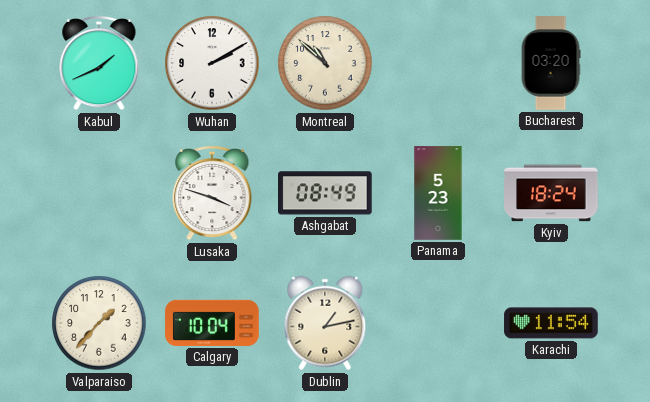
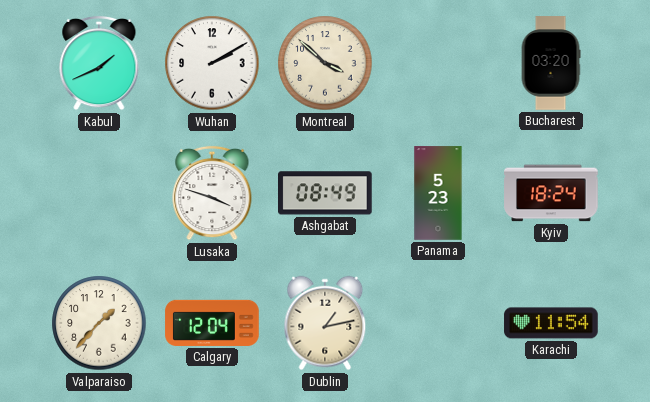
Montreal: 10:52 -> 3:52 (325, 63)
Calgary: 10:04 -> 12:04 (212, 323)
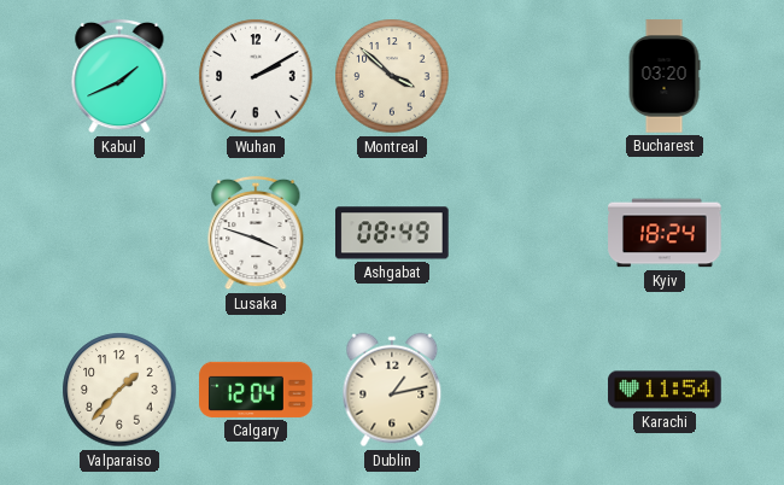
Panama: 5:23 -> none (438, 193)
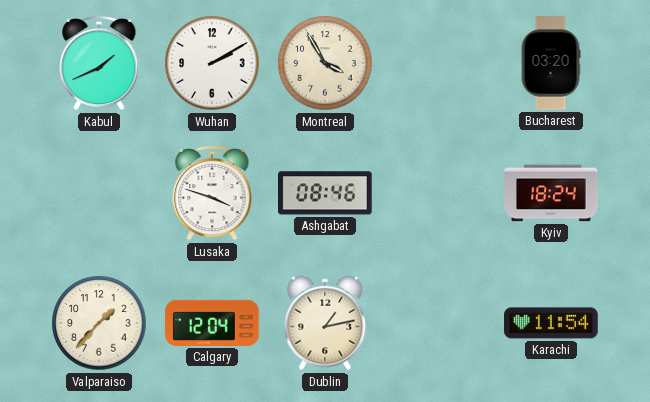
Montreal: 3:52 -> 3:55 (325, 63)
Ashgabat: 08:49 -> 08:46 (326, 193)
